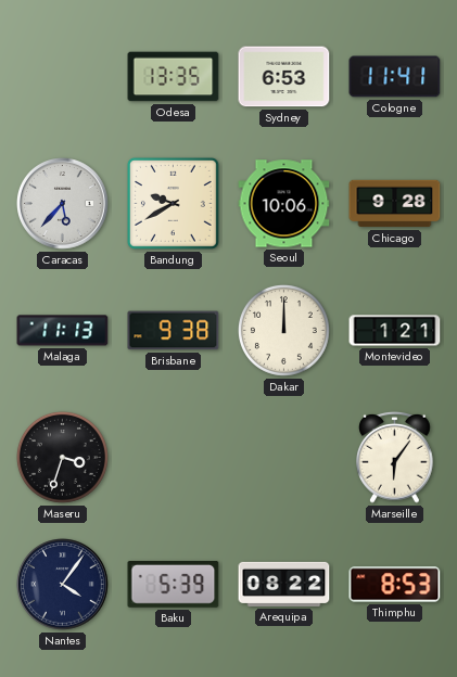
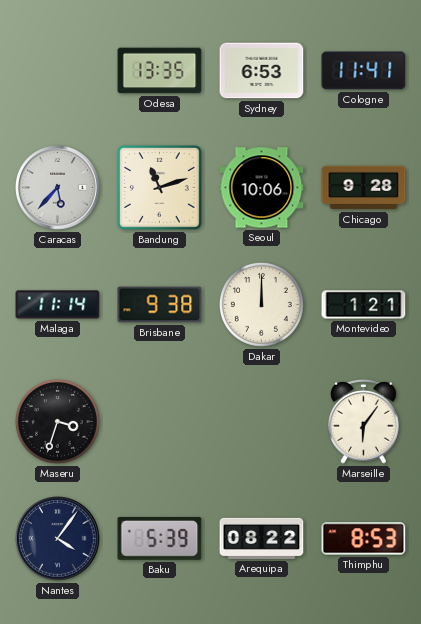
Bandung: 9:40 -> 11:12 (159, 187)
Malaga: 11:13 -> 11:14 (58, 305)
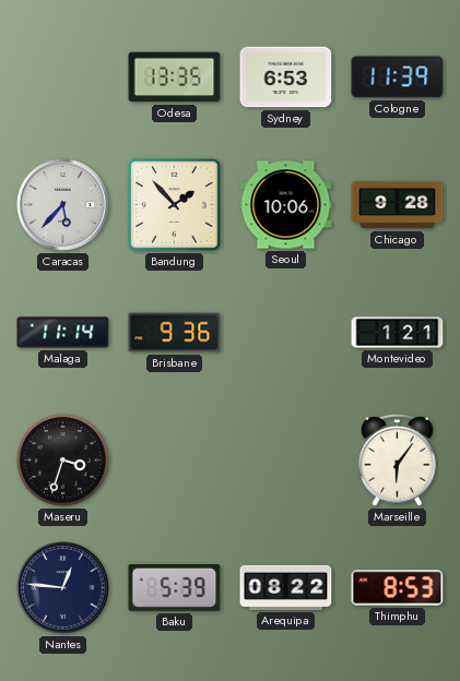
Cologne: 11:41 -> 11:39 (398, 77)
Bandung: 11:12 -> 1:53 (174, 204)
Brisbane: 9:38 -> 9:36 (175, 333)
Dakar: 12:00 -> none (261, 304)
Nantes: 4:06 -> 12:46 (63, 588)
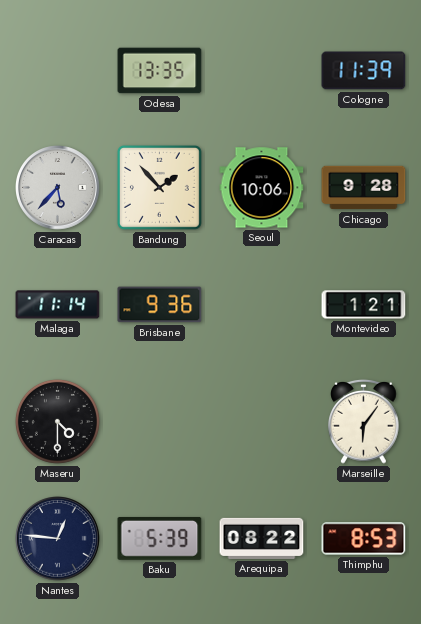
Sydney: 6:53 -> none (286, 77)
Maseru: 3:33 -> 4:30 (57, 421)
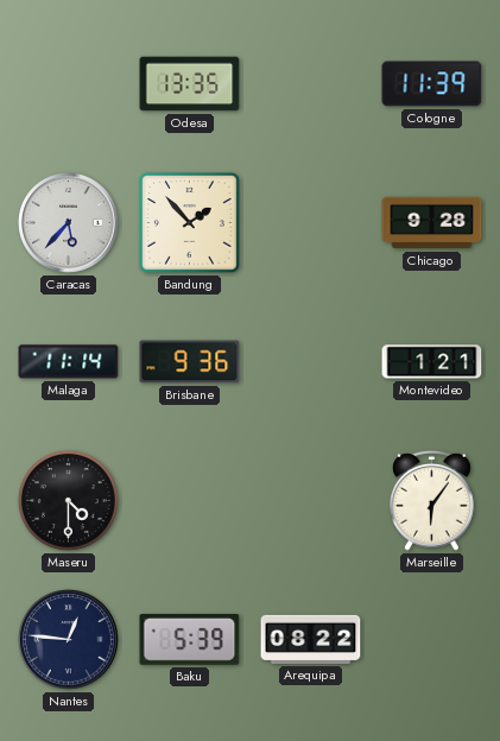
Seoul: 10:06 -> none (262, 188)
Thimphu: 8:53 -> none (364, 539)
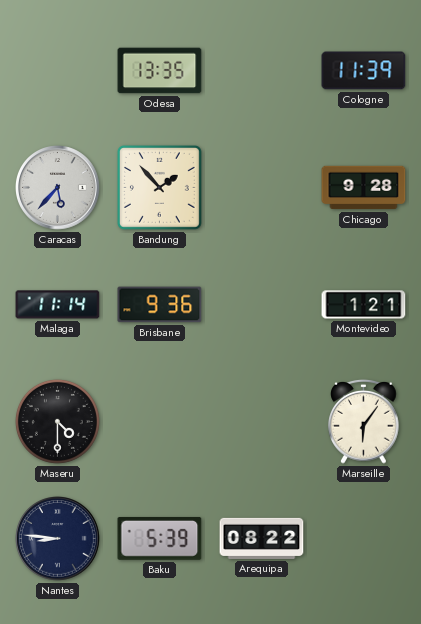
Nantes: 12:46 -> 8:46 (58, 539)
